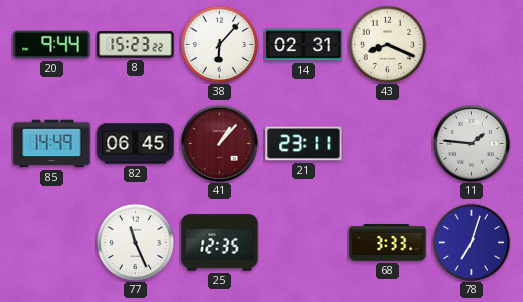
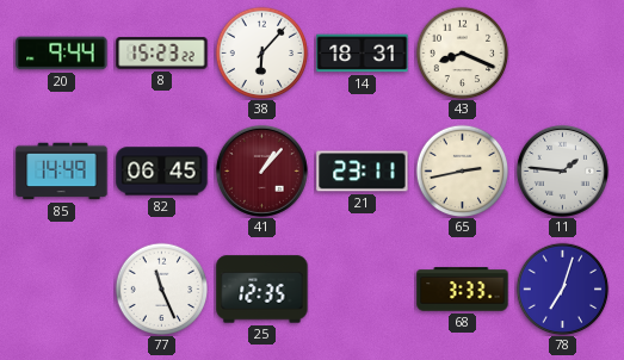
14: 02:31 -> 18:31 (363, 54)
65: none -> 2:43 (462, 170)
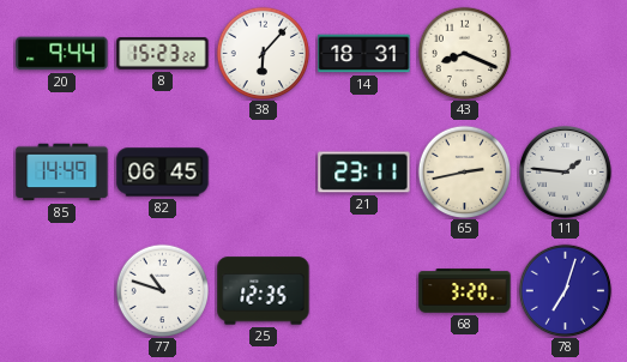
41: 1:07 -> none (261, 170)
77: 11:26 -> 10:48 (162, 290)
68: 3:33 -> 3:20 (465, 291)
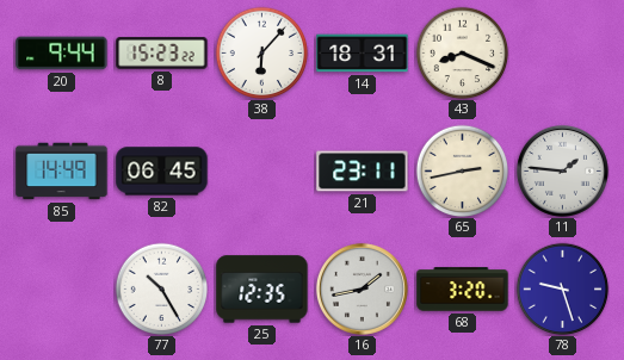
77: 10:48 -> 10:25 (161, 288)
16: none -> 1:43 (362, 288)
78: 7:03 -> 9:27 (562, 288)
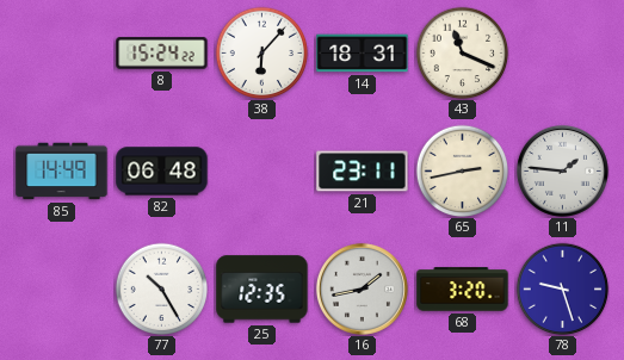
20: 9:44 -> none (62, 54)
8: 15:23 -> 15:24 (162, 54)
43: 8:19 -> 11:19 (462, 52)
82: 06:45 -> 06:48 (162, 172)
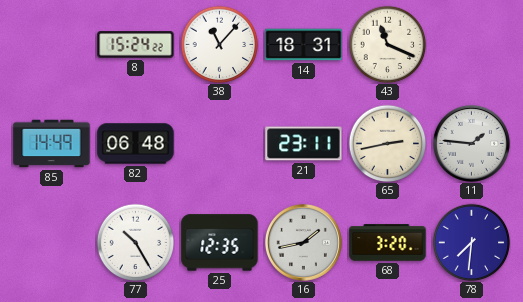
38: 6:07 -> 11:07 (219, 44)
78: 9:27 -> 7:31 (471, 242)
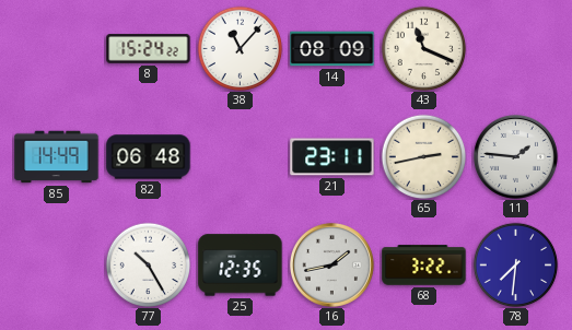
14: 18:31 -> 08:09 (332, 49)
68: 3:20 -> 3:22 (424, 266)
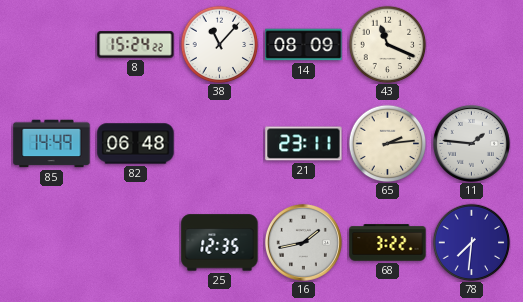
65: 2:43 -> 2:14 (387, 143)
77: 10:25 -> none (148, 264)
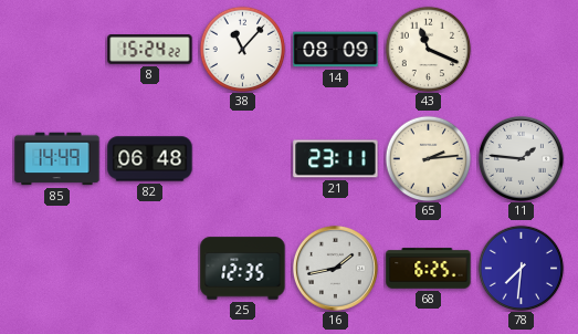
68: 3:22 -> 6:25 (429, 269)
